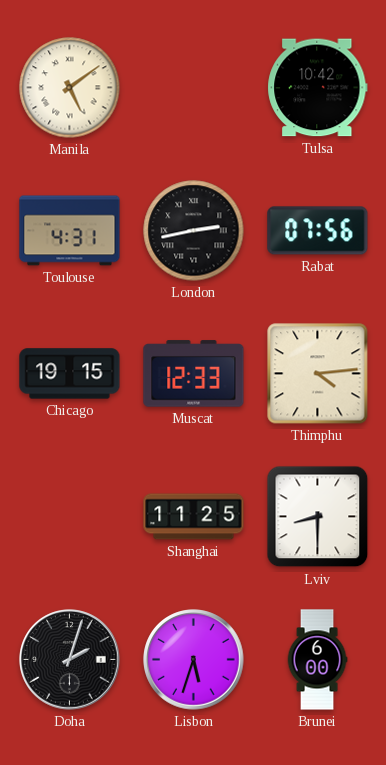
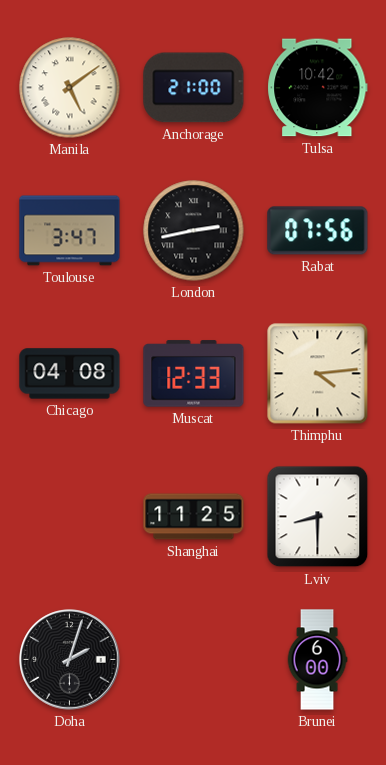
Anchorage: none -> 21:00 (194, 88)
Toulouse: 4:31 -> 3:47 (70, 231)
Chicago: 19:15 -> 04:08 (70, 374)
Lisbon: 5:33 -> none (194, 660)
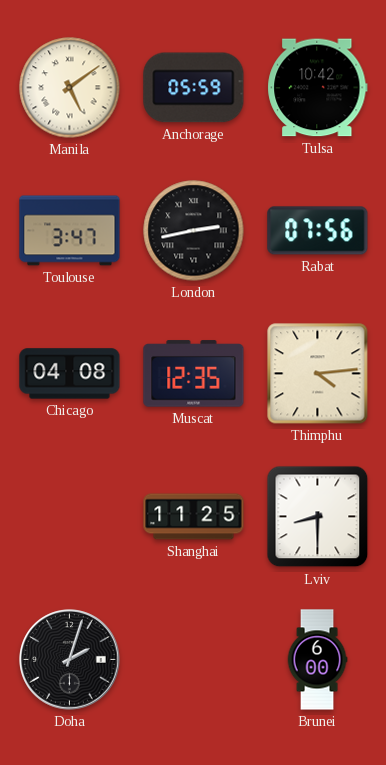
Anchorage: 21:00 -> 05:59 (194, 88)
Muscat: 12:33 -> 12:35 (194, 374)
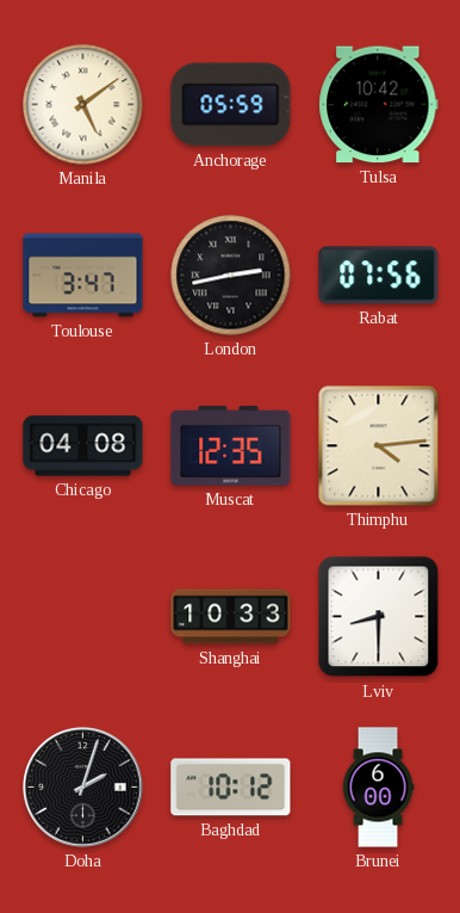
Shanghai: 11:25 -> 10:33 (231, 617)
Baghdad: none -> 10:12 (231, 788)
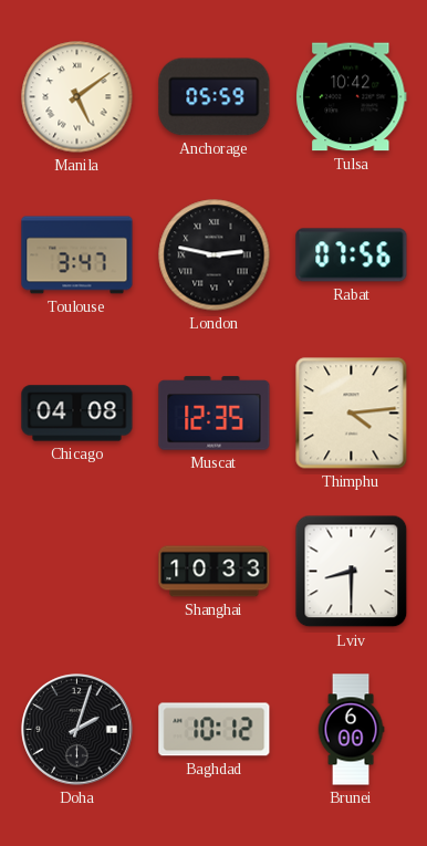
London: 2:43 -> 2:47 (215, 255)
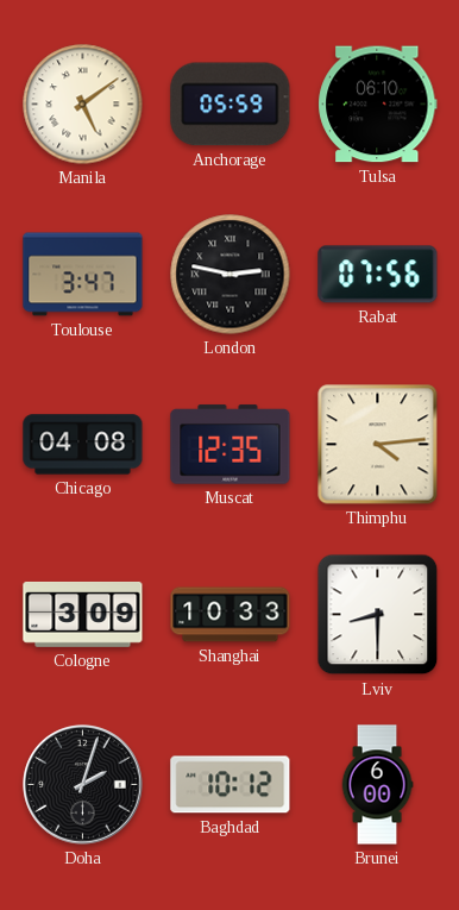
Tulsa: 10:42 -> 06:10 (378, 105)
Cologne: none -> 3:09 (83, 614)
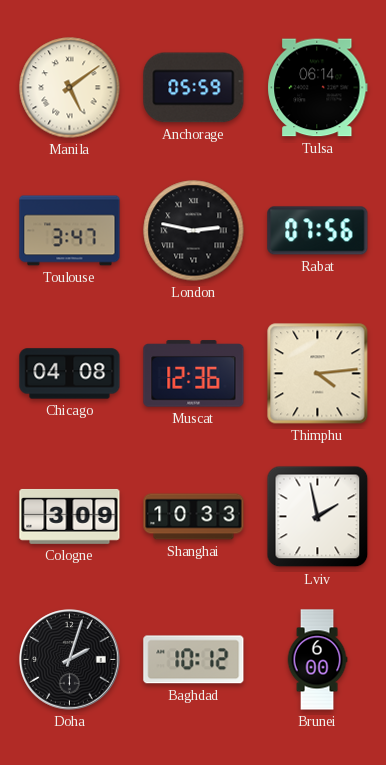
Tulsa: 06:10 -> 06:14 (318, 88)
Muscat: 12:35 -> 12:36 (194, 374)
Lviv: 8:30 -> 1:58 (318, 517)
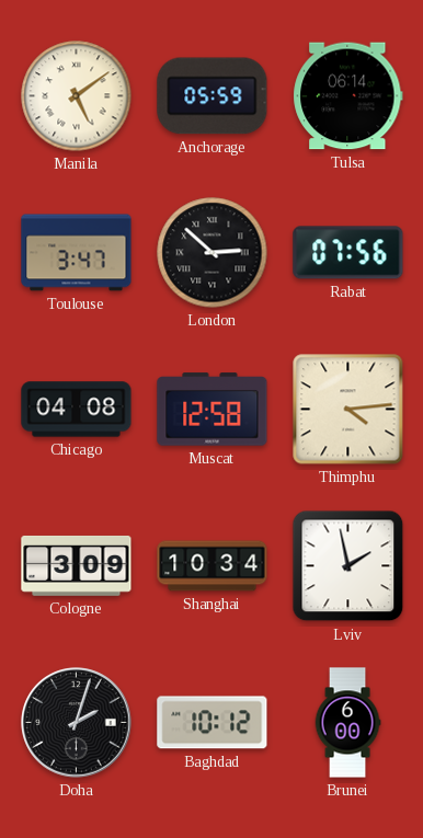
London: 2:47 -> 2:52 (213, 253)
Muscat: 12:36 -> 12:58 (213, 410)
Shanghai: 10:33 -> 10:34 (213, 566)
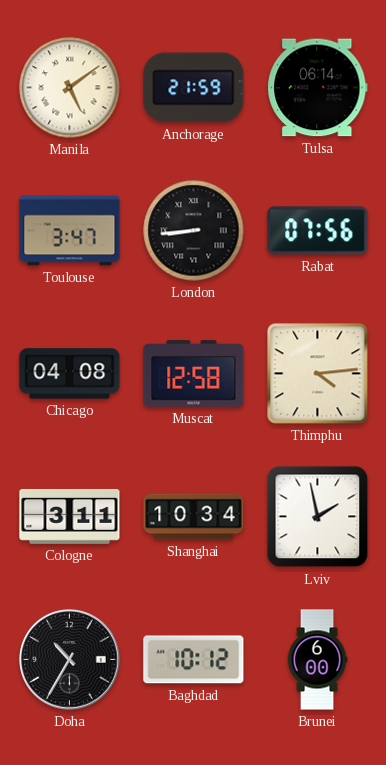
Anchorage: 05:59 -> 21:59 (194, 88)
London: 2:52 -> 8:44 (194, 231)
Cologne: 3:09 -> 3:11 (70, 516)
Doha: 2:03 -> 10:35 (70, 660)
